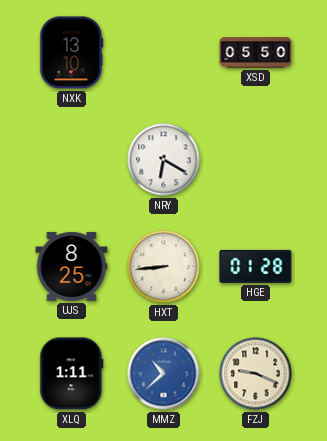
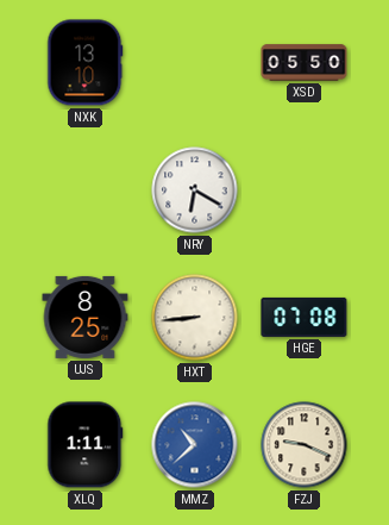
HGE: 01:28 -> 07:08 (305, 317)
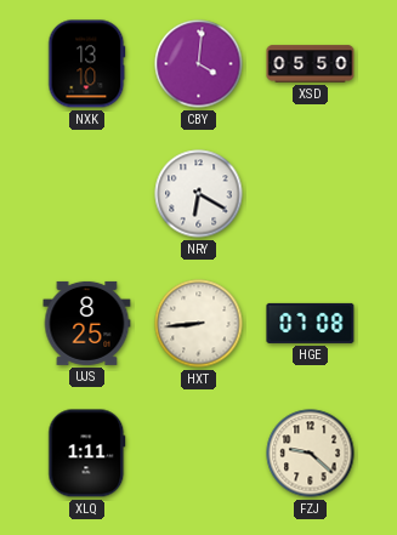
CBY: none -> 4:01 (199, 64)
MMZ: 10:38 -> none (195, 445)
FZJ: 9:19 -> 9:22 (311, 454)
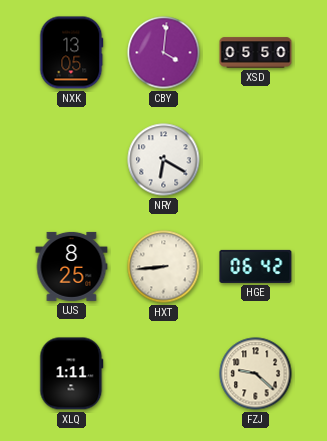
NXK: 13:10 -> 13:05 (72, 53)
HGE: 07:08 -> 06:42 (256, 266)
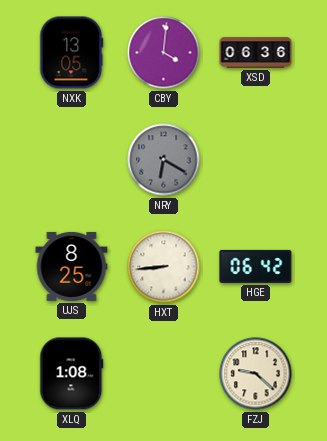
XSD: 05:50 -> 06:36 (256, 53)
NRY dial: white -> grey (164, 160)
XLQ: 1:11 -> 1:08 (72, 374)
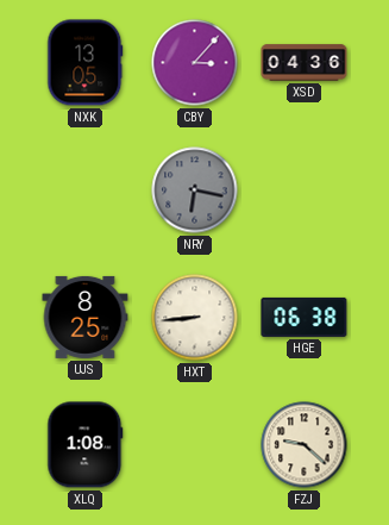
CBY: 4:01 -> 3:07 (195, 63)
XSD: 06:36 -> 04:36 (305, 63)
NRY: 6:20 -> 6:17 (195, 190)
HGE: 06:42 -> 06:38 (305, 317)
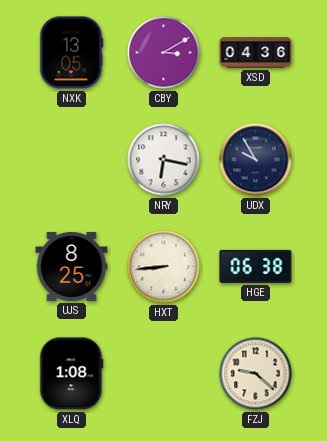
CBY: 3:07 -> 3:10 (164, 53)
NRY dial: grey -> white (164, 160)
UDX: none -> 9:55 (256, 160)
